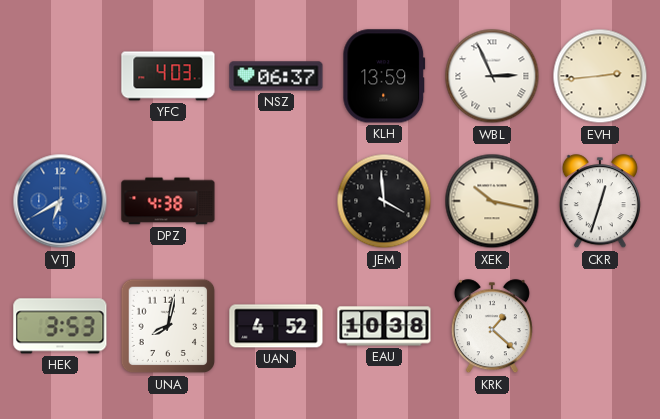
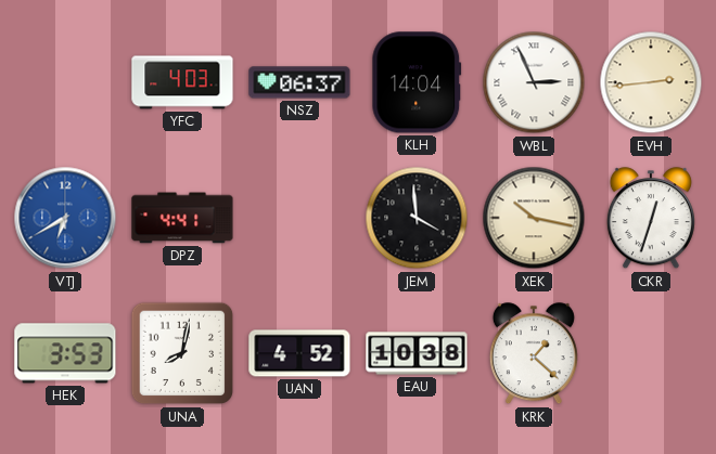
KLH: 13:59 -> 14:04 (417, 82)
DPZ: 4:38 -> 4:41 (182, 218)
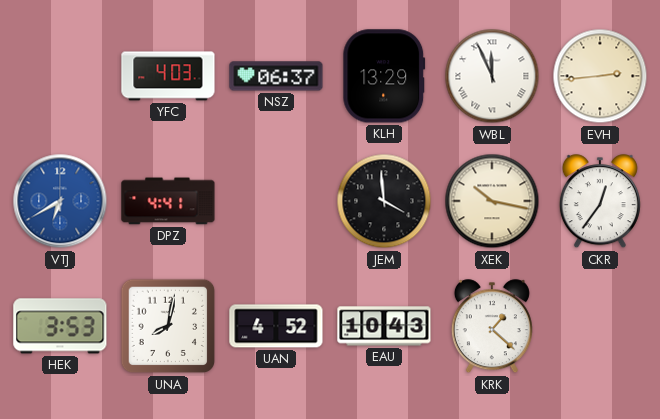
KLH: 14:04 -> 13:29 (384, 76)
WBL: 2:56 -> 11:56 (492, 76)
CKR: 12:33 -> 12:36 (600, 202)
EAU: 10:38 -> 10:43 (384, 326)
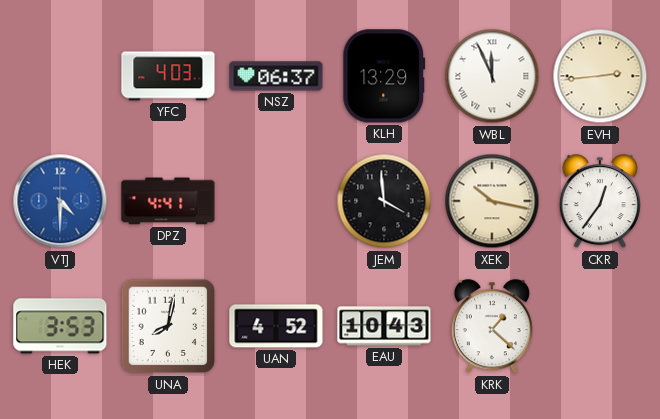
VTJ: 6:40 -> 4:30 (60, 201)
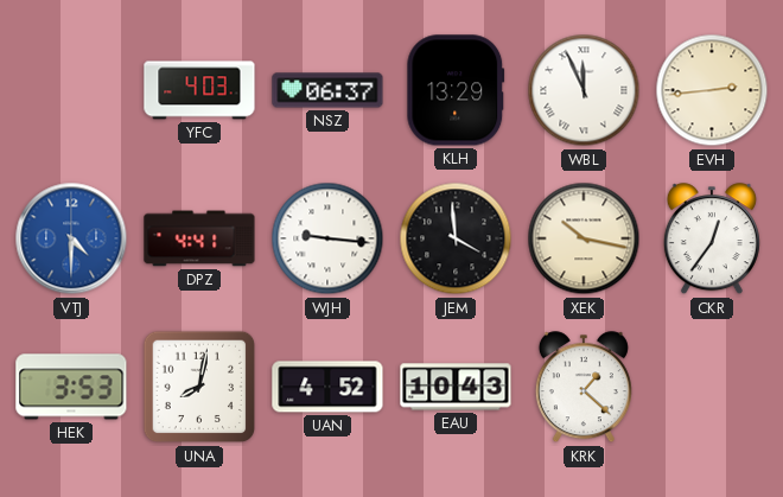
WJH: none -> 9:16 (327, 238)
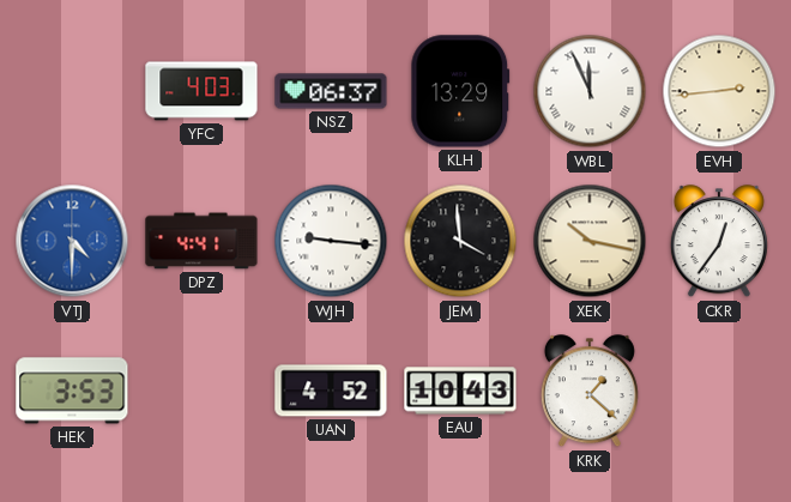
UNA: 8:02 -> none (199, 387)
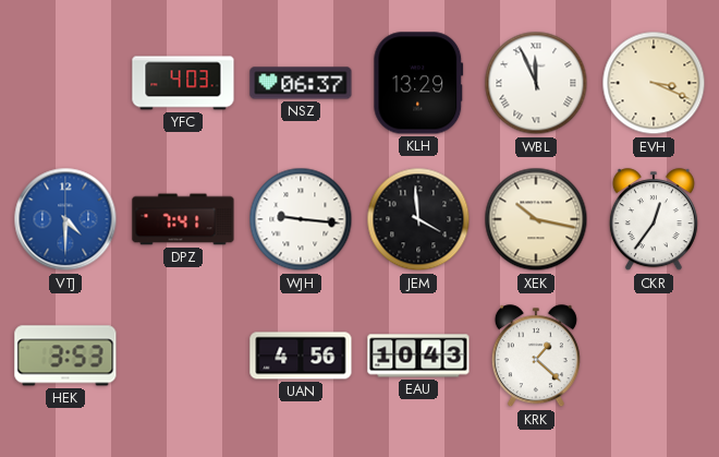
EVH: 2:44 -> 3:19 (654, 83)
DPZ: 4:41 -> 7:41 (183, 219)
UAN: 4:52 -> 4:56 (301, 356)
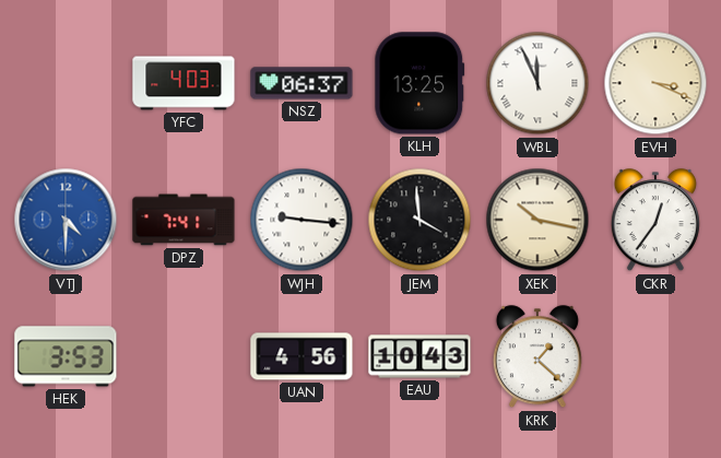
KLH: 13:29 -> 13:25 (419, 83)
